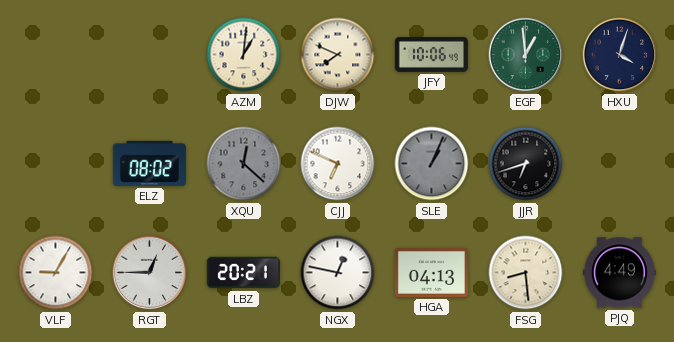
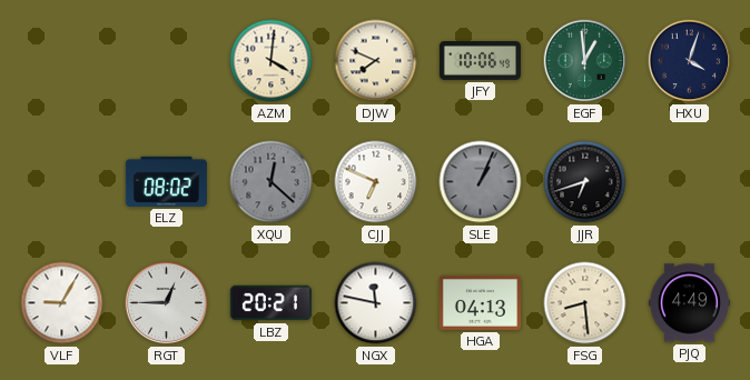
AZM: 1:01 -> 4:01 (272, 61)
NGX: 12:47 -> 11:47 (376, 303)
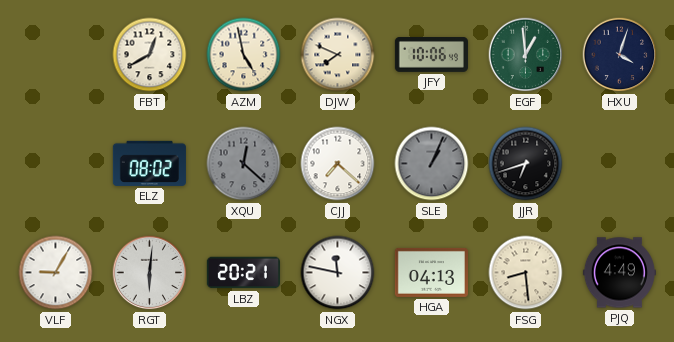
FBT: none -> 12:40 (150, 55)
AZM: 4:01 -> 4:58 (244, 55)
CJJ: 6:49 -> 7:22 (338, 164)
RGT: 12:45 -> 6:01 (150, 273)
